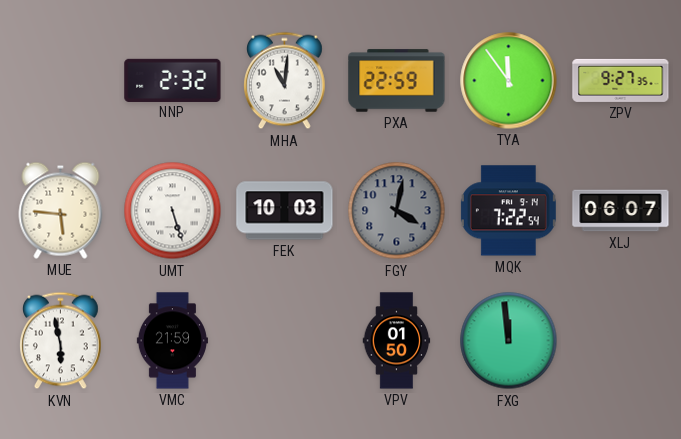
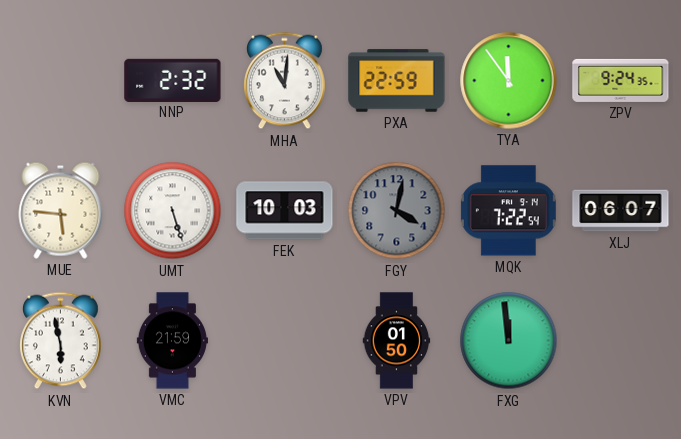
ZPV: 9:27 -> 9:24 (621, 80)
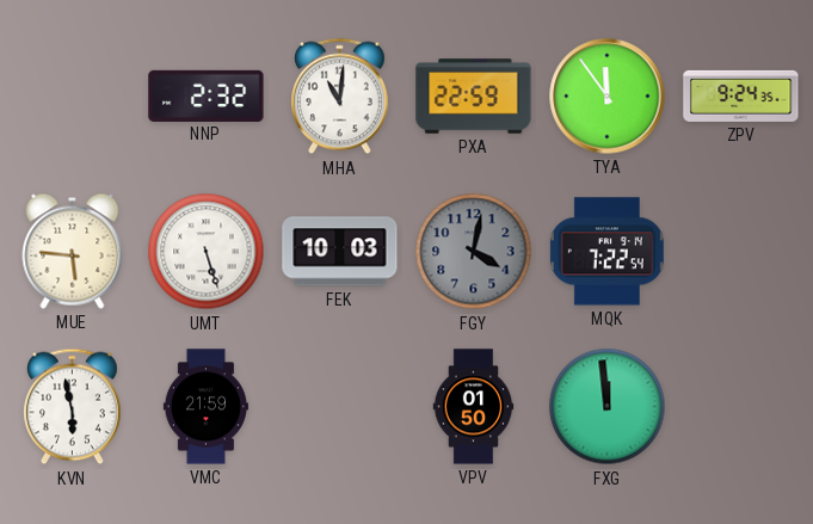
XLJ: 06:07 -> none (621, 211)
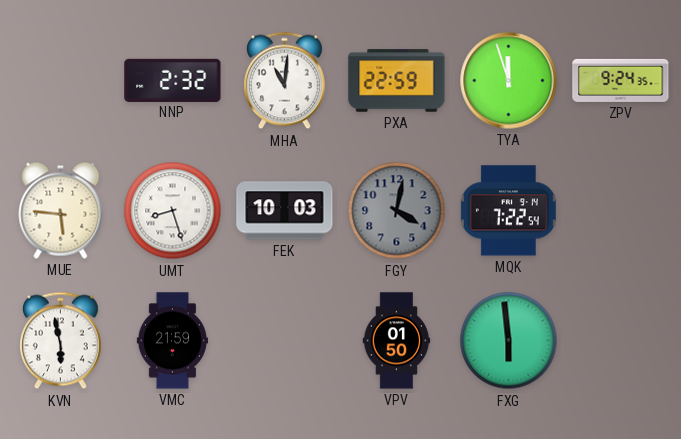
TYA: 11:54 -> 11:57 (509, 81)
UMT: 5:27 -> 8:27 (173, 211)
FXG: 11:59 -> 5:59 (509, 341)
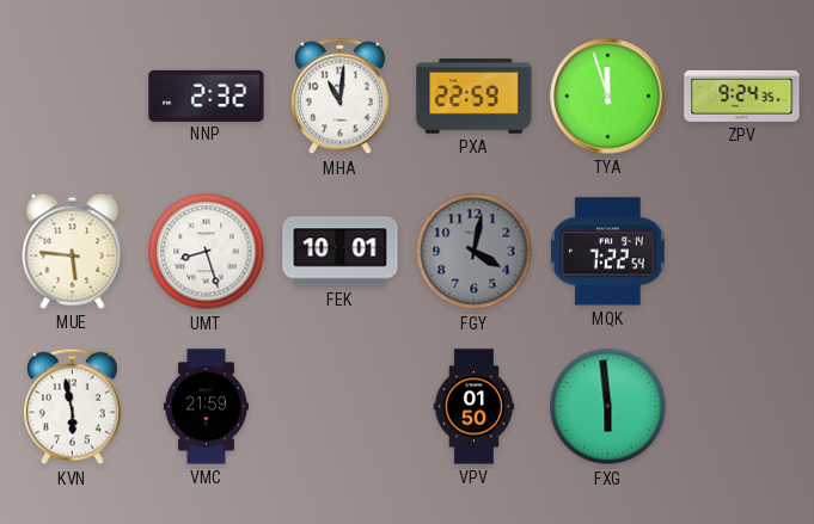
FEK: 10:03 -> 10:01 (341, 252)
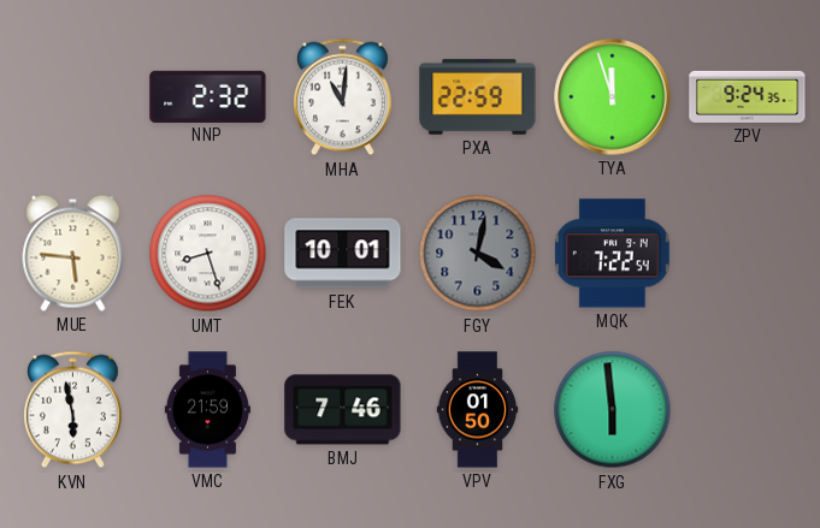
BMJ: none -> 7:46 (343, 410)
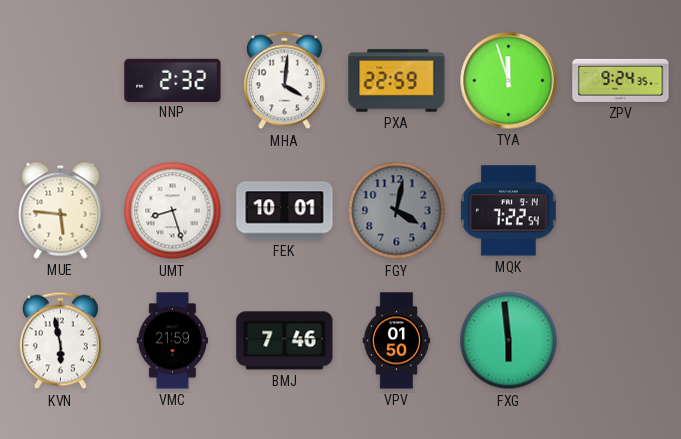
MHA: 11:01 -> 4:01 (285, 81)
